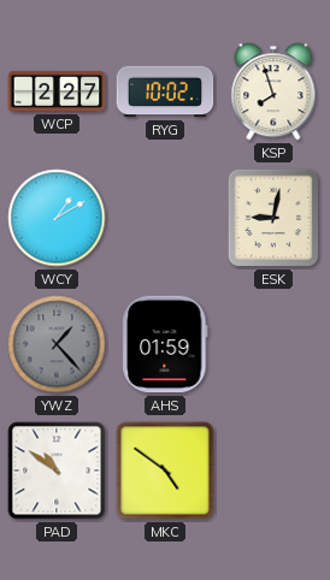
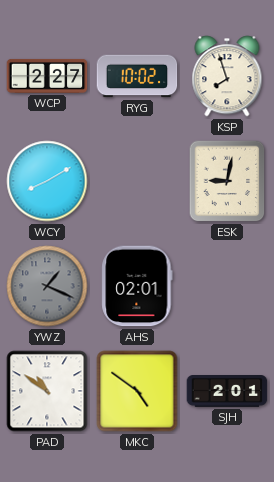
WCY: 1:10 -> 8:10 (47, 181)
YWZ: 1:23 -> 1:19 (47, 286)
AHS: 01:59 -> 02:01 (137, 286)
SJH: none -> 2:01 (227, 392)
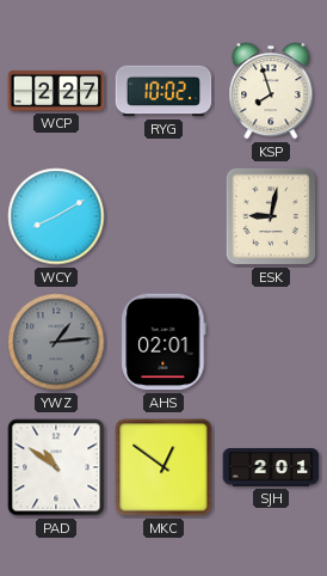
YWZ: 1:19 -> 1:14 (56, 342)
MKC: 4:51 -> 12:51 (163, 467)
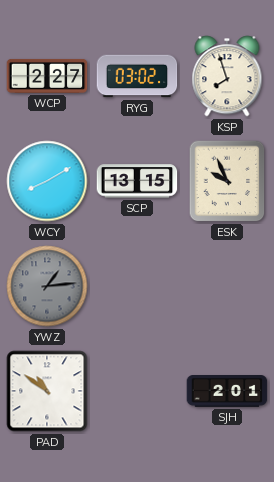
RYG: 10:02 -> 03:02 (137, 76)
SCP: none -> 13:15 (137, 181)
ESK: 9:02 -> 9:56 (227, 181)
AHS: 02:01 -> none (163, 342)
MKC: 12:51 -> none (163, 467)
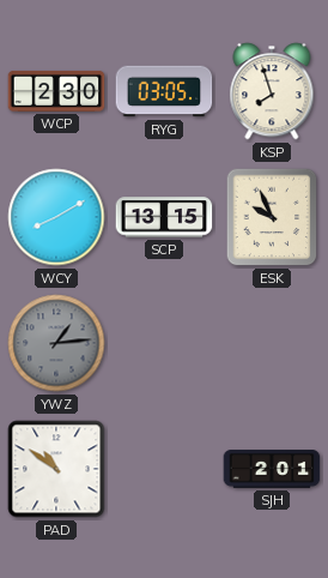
WCP: 2:27 -> 2:30 (56, 91)
RYG: 03:02 -> 03:05 (164, 91)
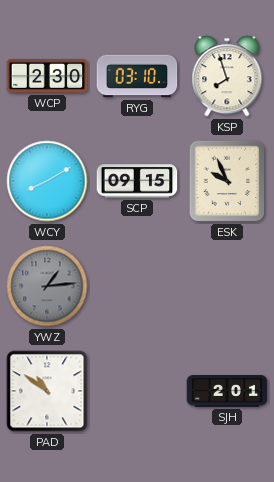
RYG: 03:05 -> 03:10 (137, 76)
SCP: 13:15 -> 09:15 (137, 181)
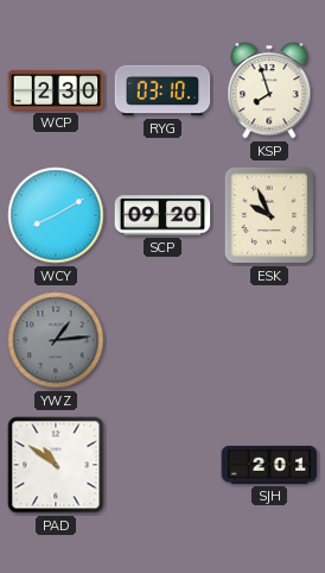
SCP: 09:15 -> 09:20 (162, 215)
